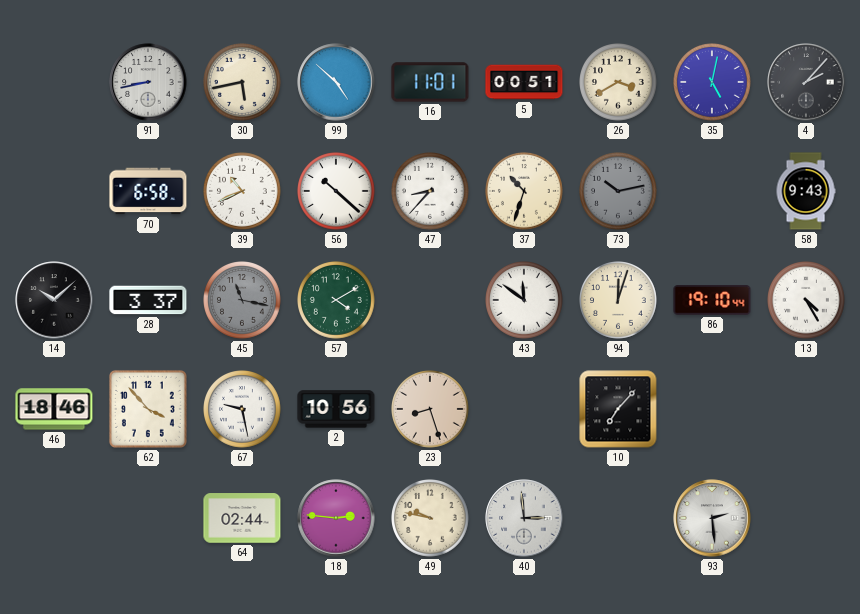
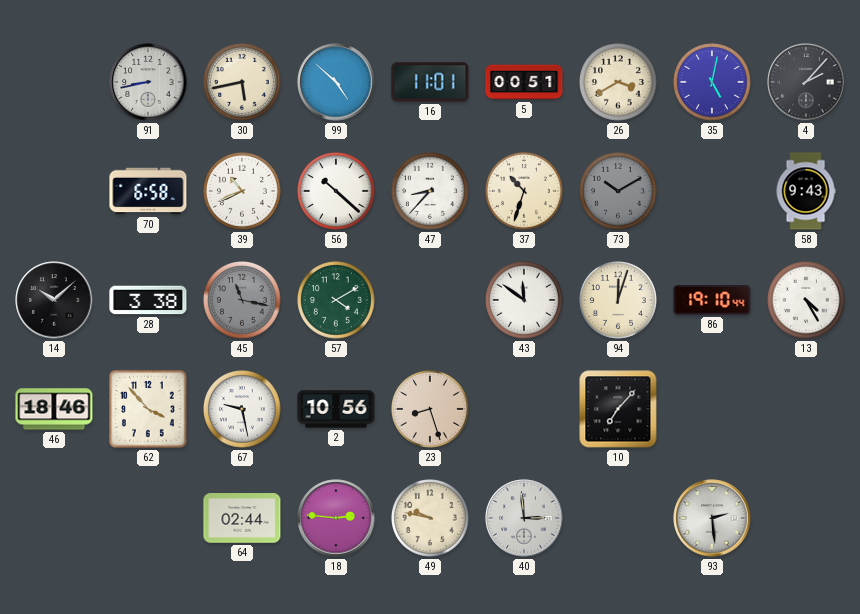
73: 10:13 -> 10:10 (619, 192)
28: 3:37 -> 3:38 (148, 300)
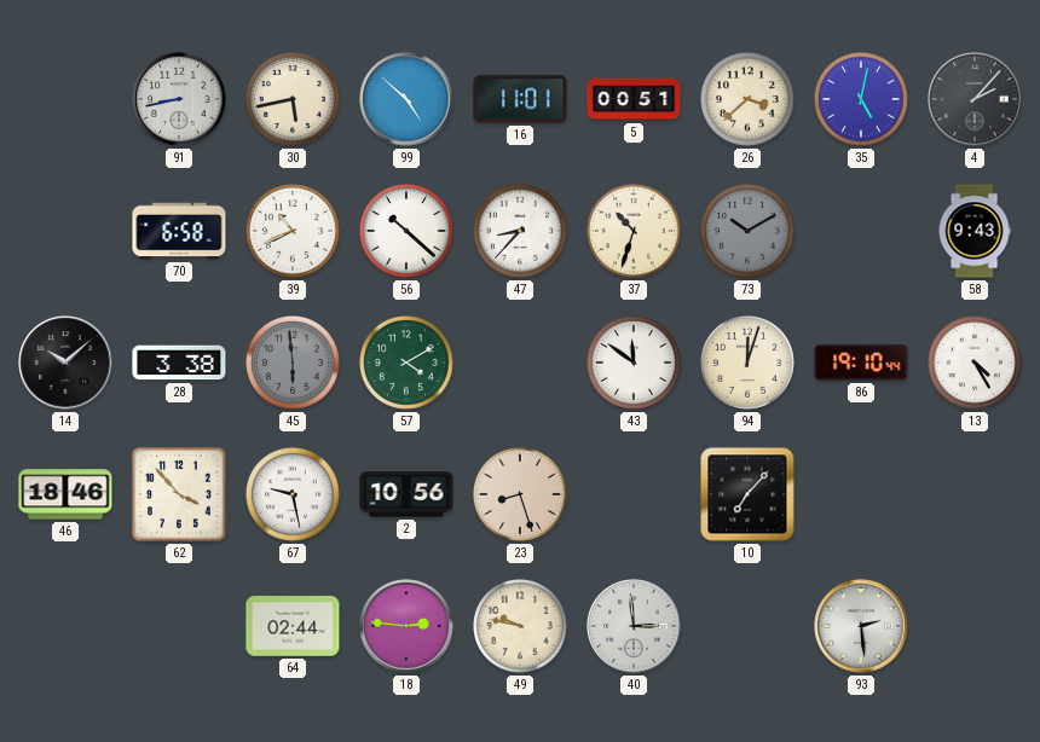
26: 3:40 -> 3:38 (749, 100)
45: 11:17 -> 5:59 (294, 364)
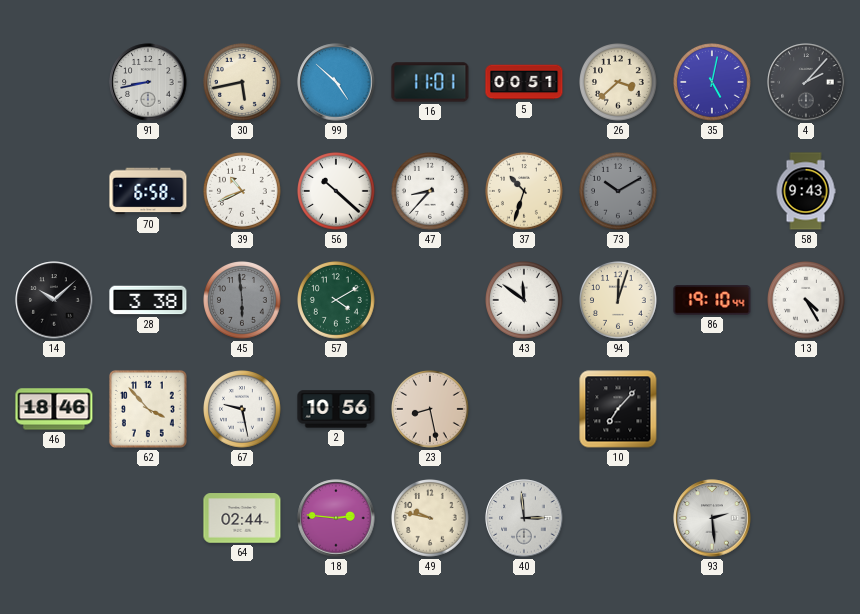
23: 8:27 -> 8:28 (431, 410)
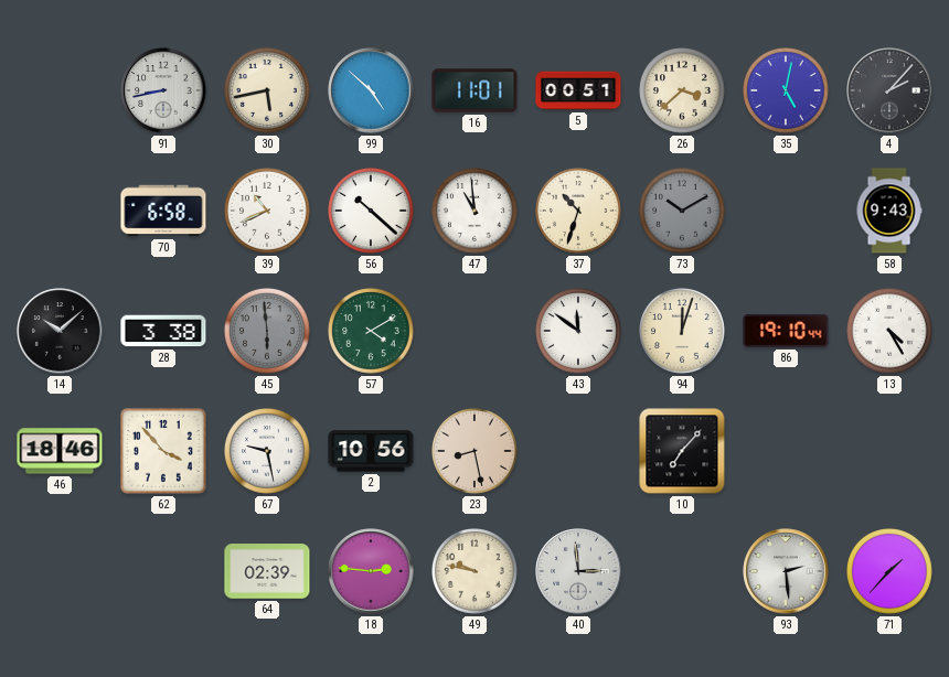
47: 8:37 -> 10:59 (476, 212)
64: 02:44 -> 02:39 (267, 571)
71: none -> 1:37 (891, 572)
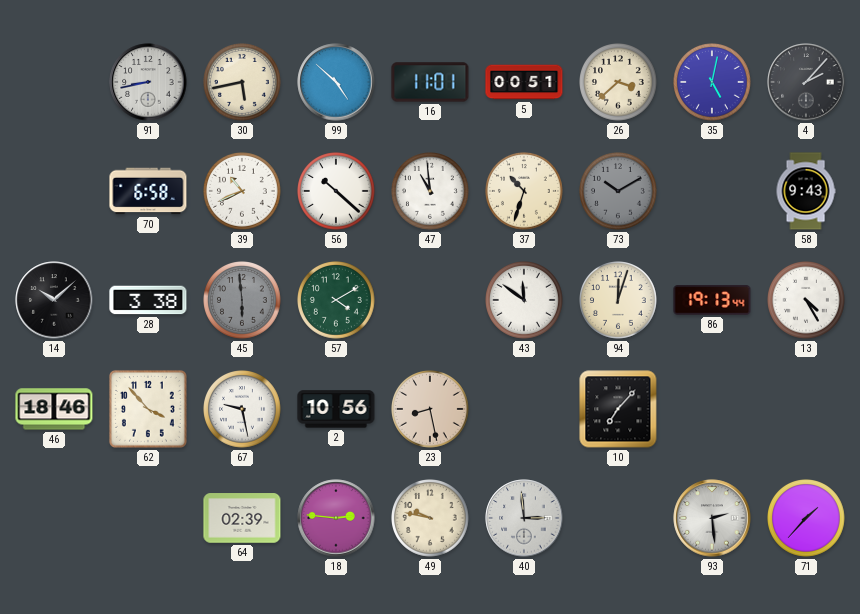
86: 19:10 -> 19:13 (712, 300)
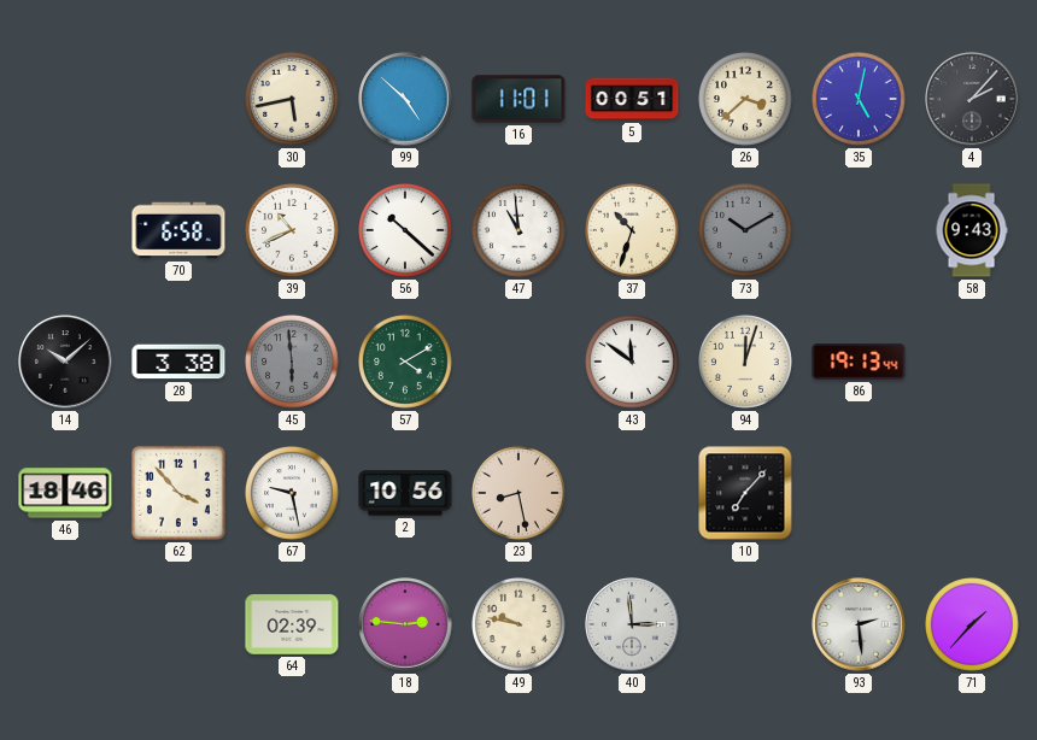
91: 8:43 -> none (148, 82)
13: 4:25 -> none (807, 301)
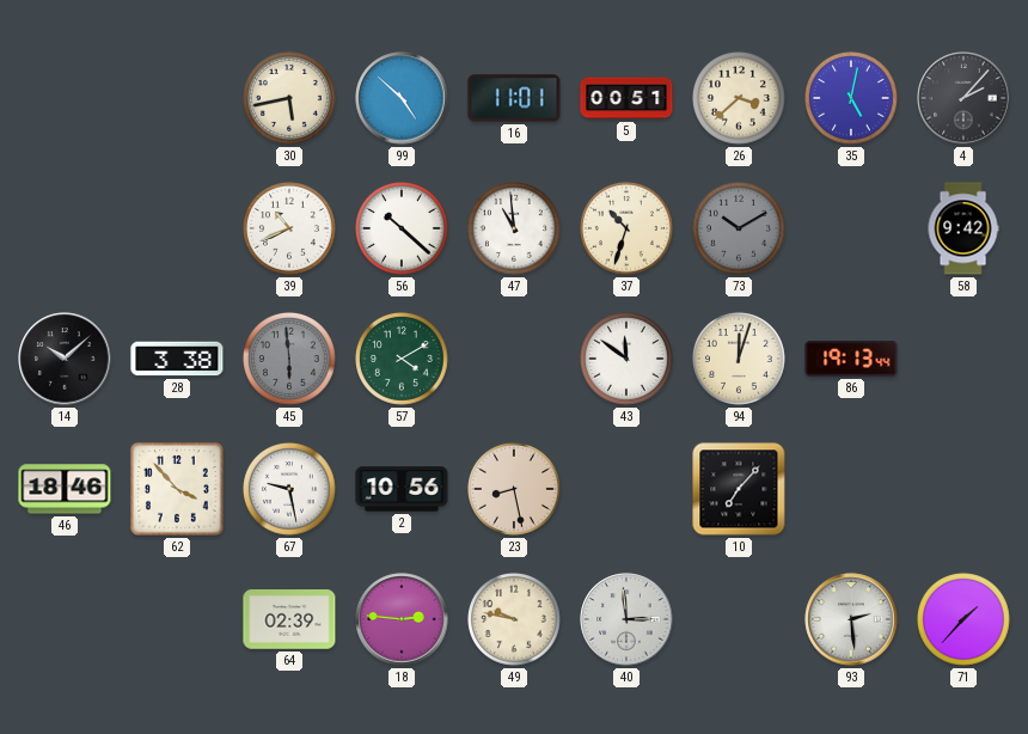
70: 6:58 -> none (178, 230)
58: 9:43 -> 9:42 (963, 228)
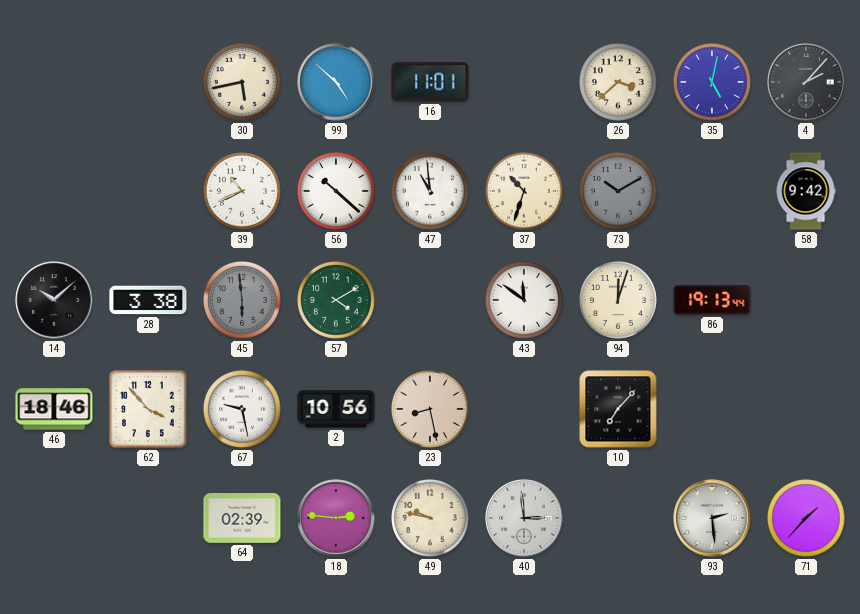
5: 00:51 -> none (626, 98)
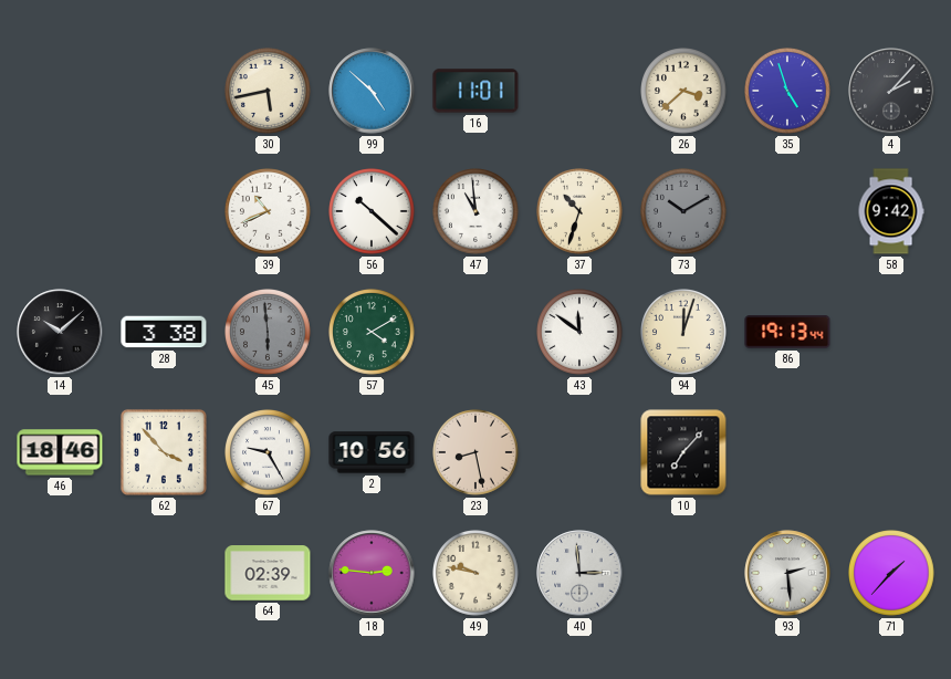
35: 5:02 -> 4:57 (788, 92)
67: 9:28 -> 9:25 (269, 453)
